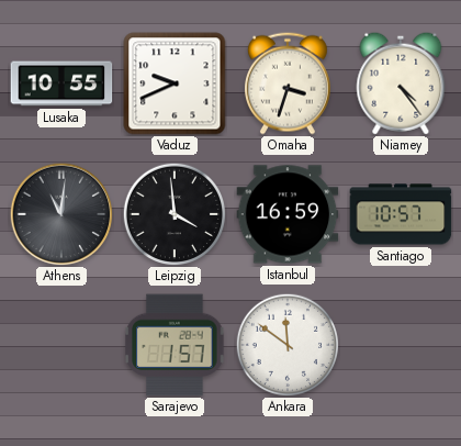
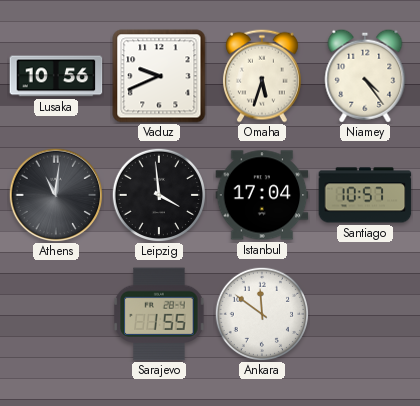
Lusaka: 10:55 -> 10:56 (56, 76)
Omaha: 3:33 -> 5:33 (262, 76)
Istanbul: 16:59 -> 17:04 (262, 195)
Sarajevo: 1:57 -> 1:55 (159, 314)
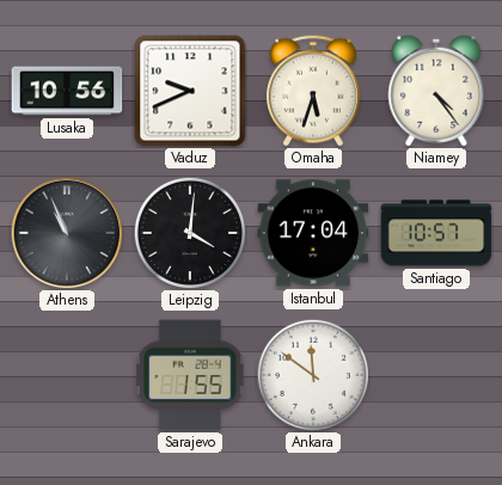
Athens: 11:01 -> 10:56 (67, 233)
Leipzig: 3:59 -> 4:01 (189, 232)
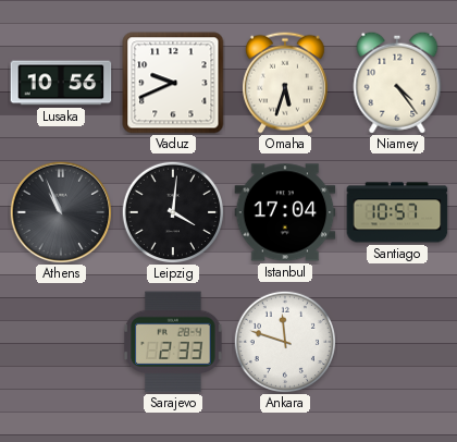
Sarajevo: 1:55 -> 2:33 (173, 342)
Ankara: 11:51 -> 11:48 (284, 341)
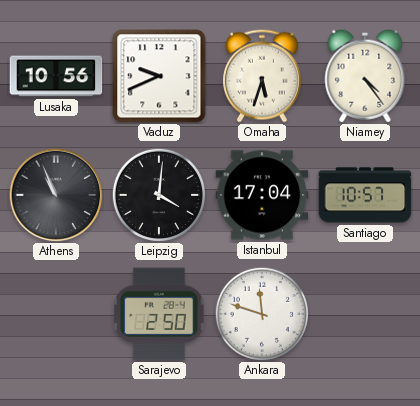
Sarajevo: 2:33 -> 2:50 (159, 314)
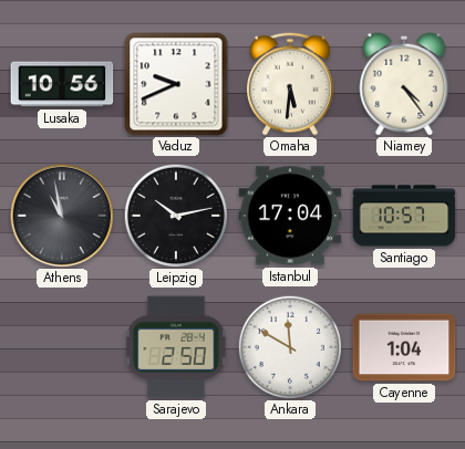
Omaha: 5:33 -> 5:31 (290, 84)
Athens: 10:56 -> 10:58 (62, 216)
Leipzig: 4:01 -> 10:13 (175, 215)
Ankara: 11:48 -> 11:50 (289, 346)
Cayenne: none -> 1:04 (404, 347)
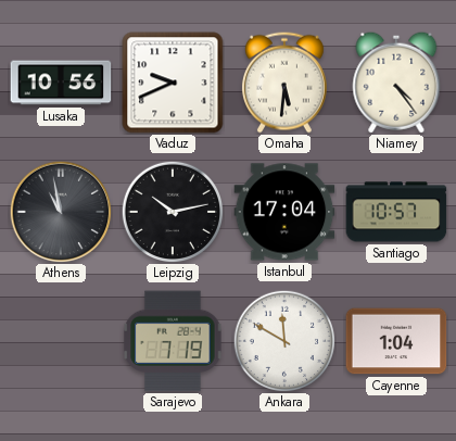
Sarajevo: 2:50 -> 7:19 (173, 341)
